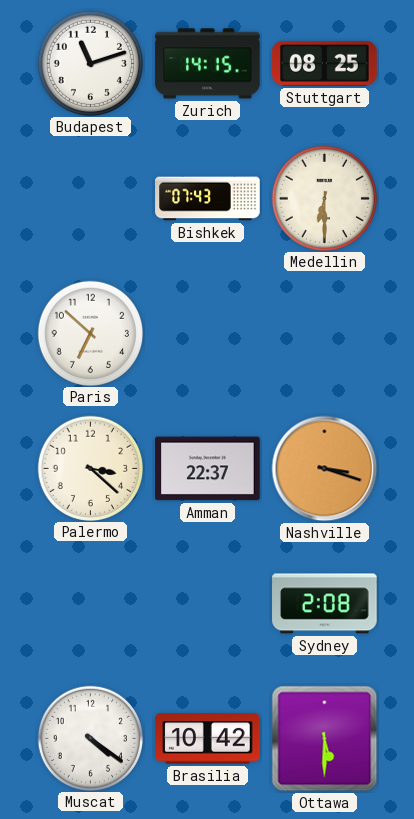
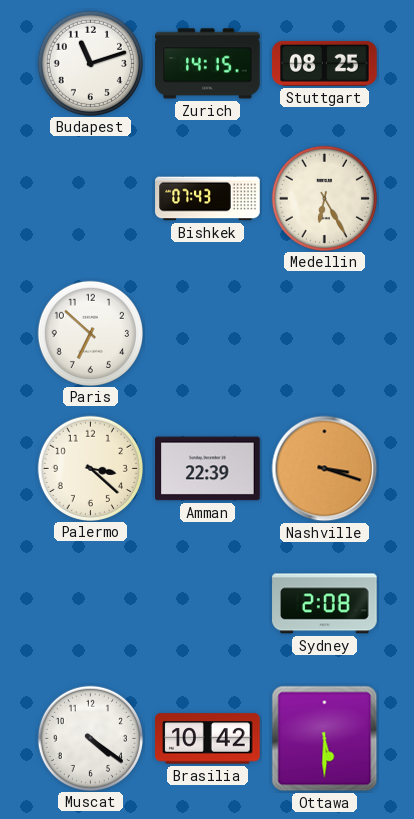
Medellin: 6:30 -> 6:25 (324, 198)
Amman: 22:37 -> 22:39 (208, 469)
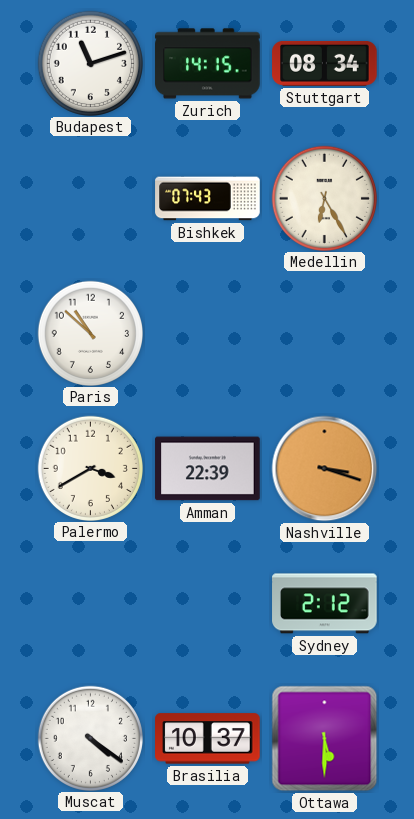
Stuttgart: 08:25 -> 08:34 (325, 63)
Paris: 6:52 -> 10:52 (90, 333)
Palermo: 3:22 -> 3:40 (90, 468)
Sydney: 2:08 -> 2:12 (325, 604)
Brasilia: 10:42 -> 10:37 (208, 739)
